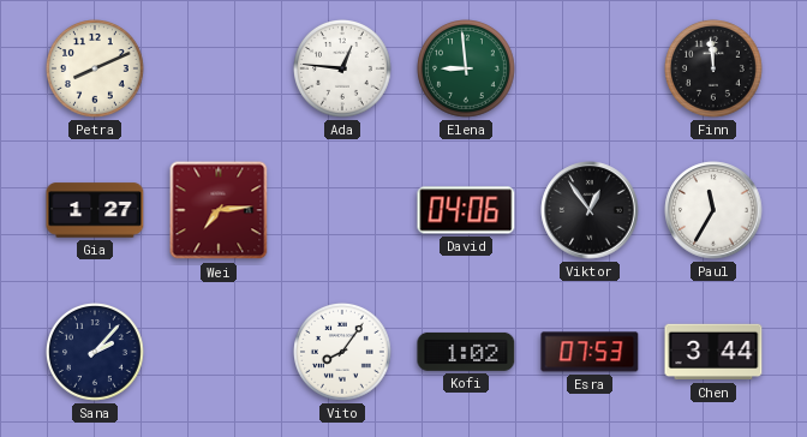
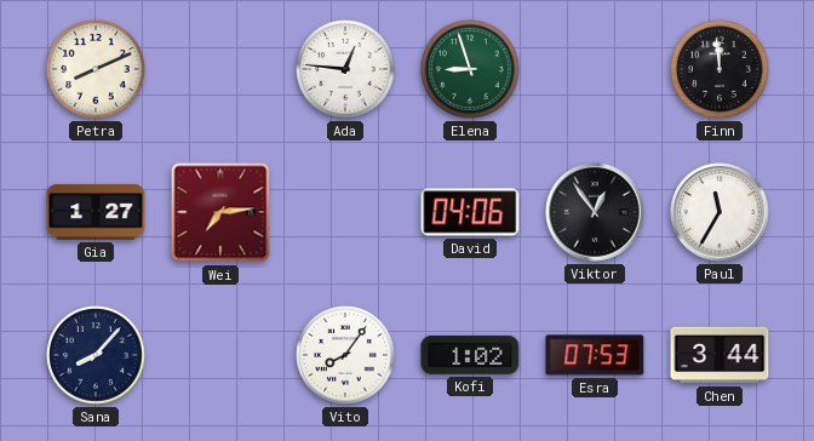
Elena: 8:59 -> 8:57 (471, 70)
Sana: 2:07 -> 8:07 (97, 356)
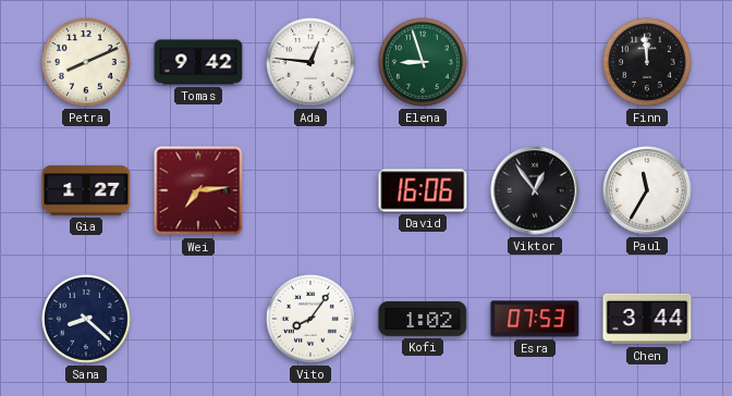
Tomas: none -> 9:42 (198, 62)
David: 04:06 -> 16:06 (423, 190)
Sana: 8:07 -> 8:22 (87, 320)
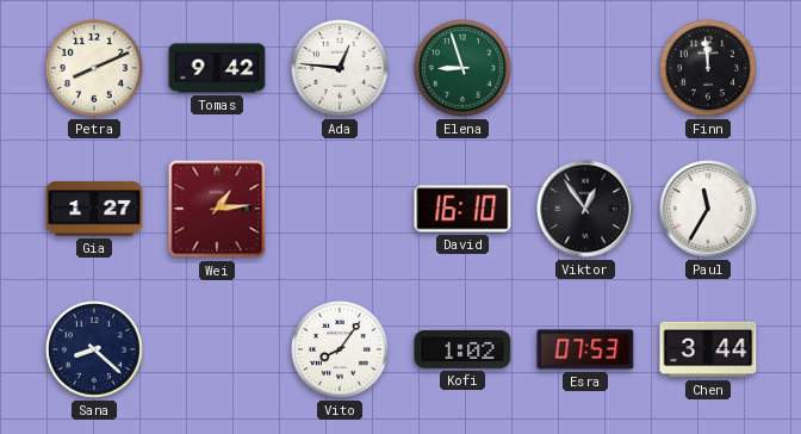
Wei: 7:14 -> 1:14 (217, 209)
David: 16:06 -> 16:10 (462, 209)
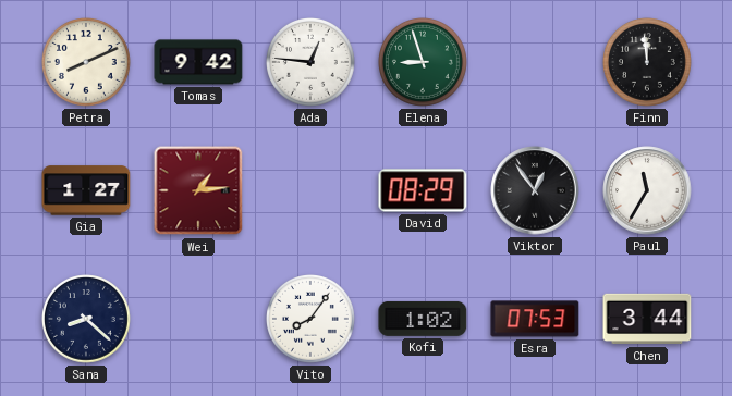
David: 16:10 -> 08:29 (423, 190)
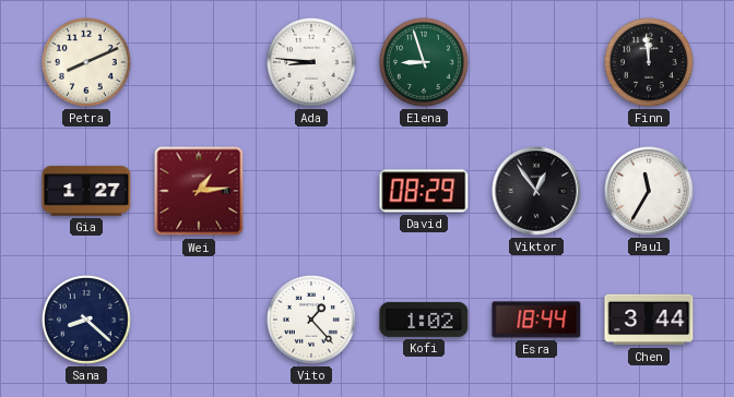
Tomas: 9:42 -> none (198, 62)
Ada: 12:46 -> 8:46 (312, 63)
Vito: 8:06 -> 1:23 (312, 321)
Esra: 07:53 -> 18:44 (536, 320)
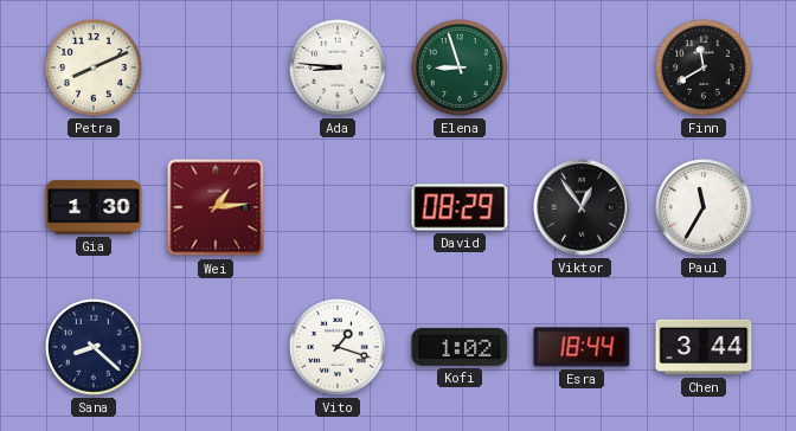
Finn: 11:59 -> 11:40 (705, 69)
Gia: 1:27 -> 1:30 (94, 207)
Vito: 1:23 -> 1:18 (339, 348)
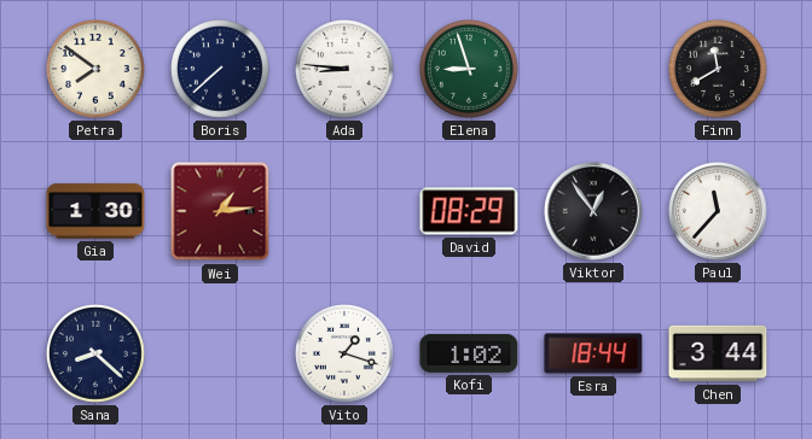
Petra: 8:11 -> 7:51 (97, 70)
Boris: none -> 7:38 (221, 70)
Paul: 11:35 -> 11:37 (718, 211)
